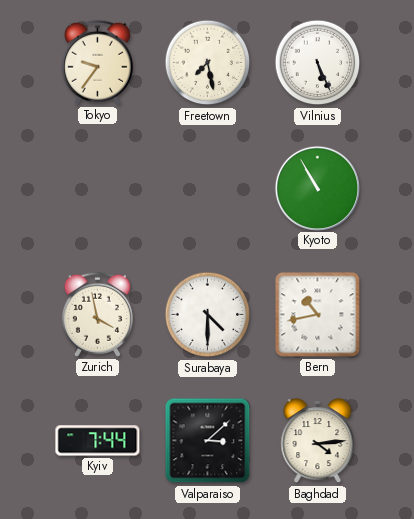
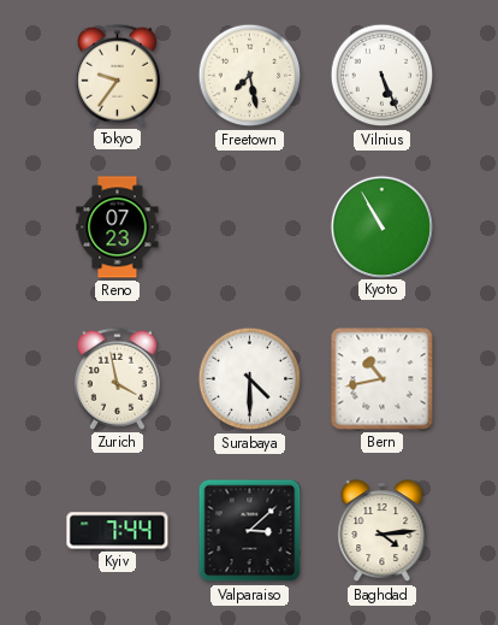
Reno: none -> 07:23 (118, 228)
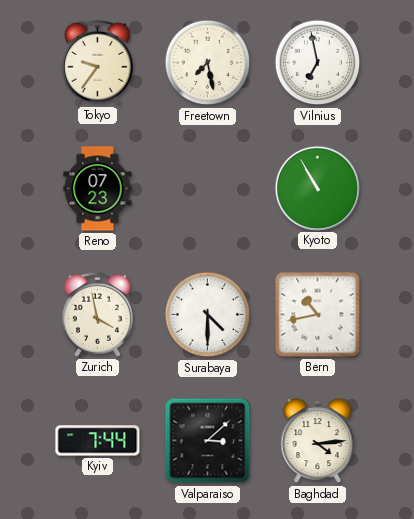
Vilnius: 5:26 -> 6:58 (318, 63)
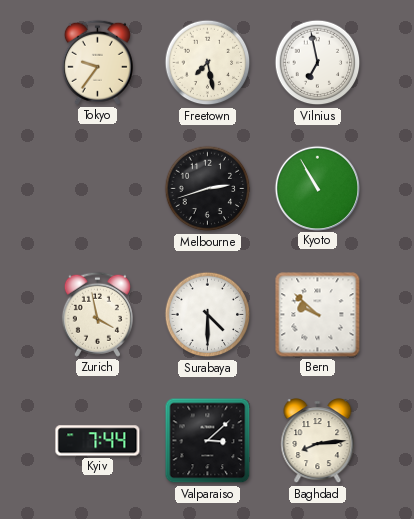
Reno: 07:23 -> none (98, 189)
Melbourne: none -> 2:42 (208, 189)
Bern: 10:43 -> 9:52 (318, 315)
Baghdad: 4:14 -> 8:14 (318, 441)
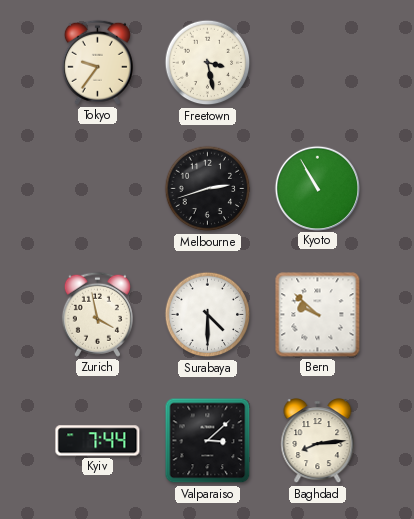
Freetown: 7:28 -> 3:28 (208, 63)
Vilnius: 6:58 -> none (318, 63)
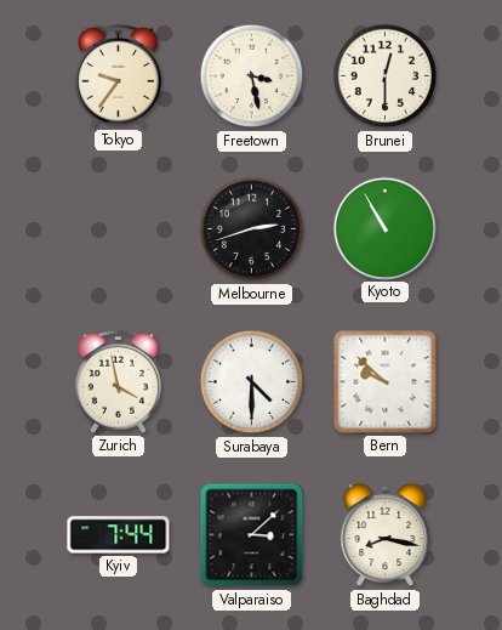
Brunei: none -> 12:30 (386, 76)
Baghdad: 8:14 -> 8:17 (386, 535)
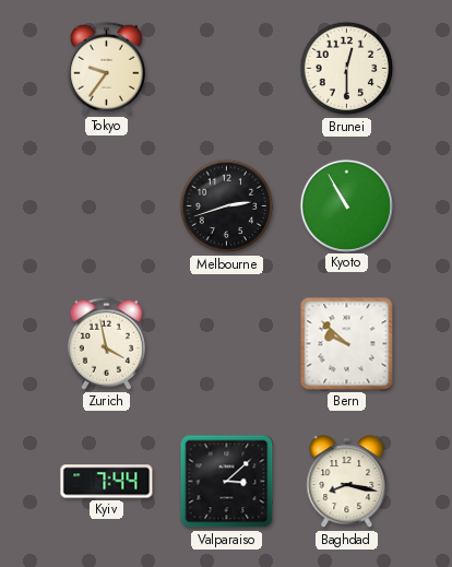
Freetown: 3:28 -> none (252, 76)
Surabaya: 4:30 -> none (252, 382)
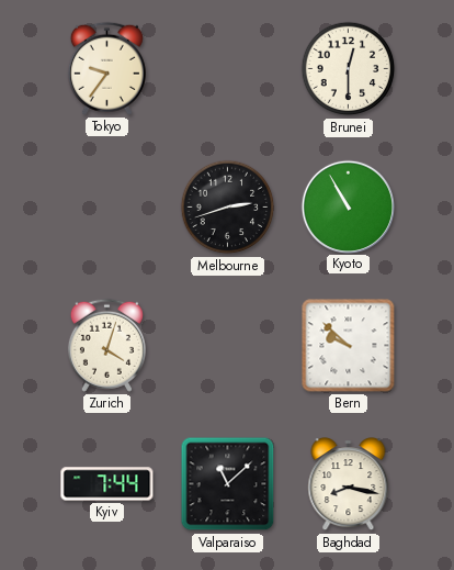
Zurich: 3:58 -> 4:03 (106, 345)
Valparaiso: 3:08 -> 11:08 (228, 484)
